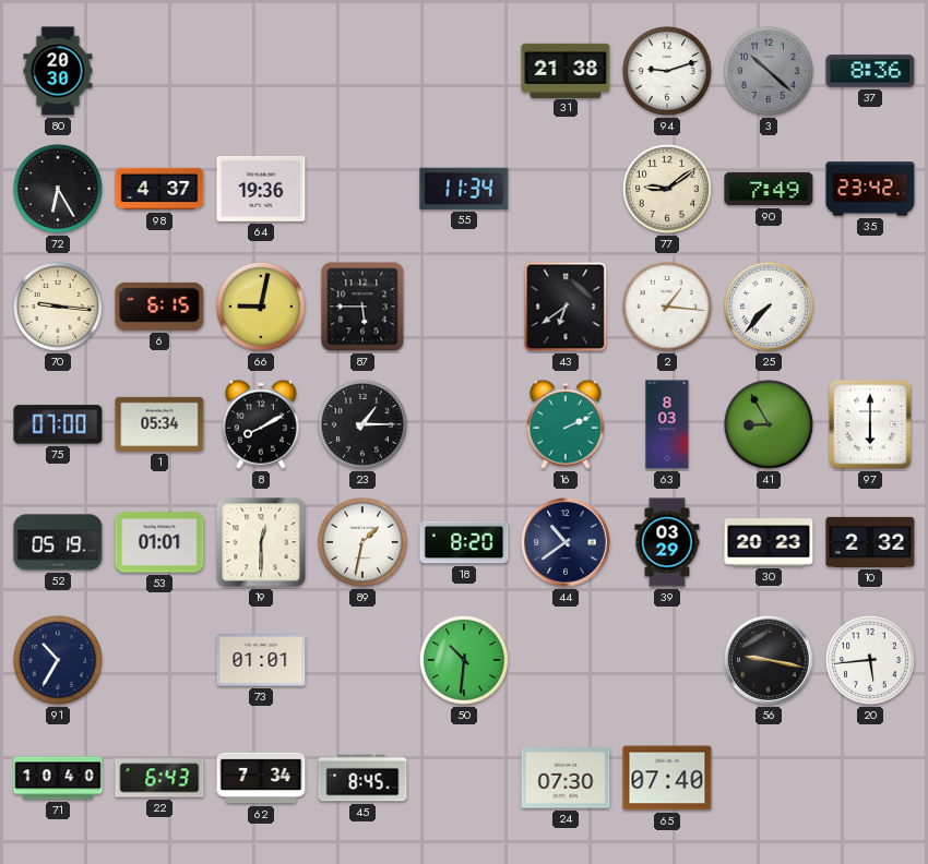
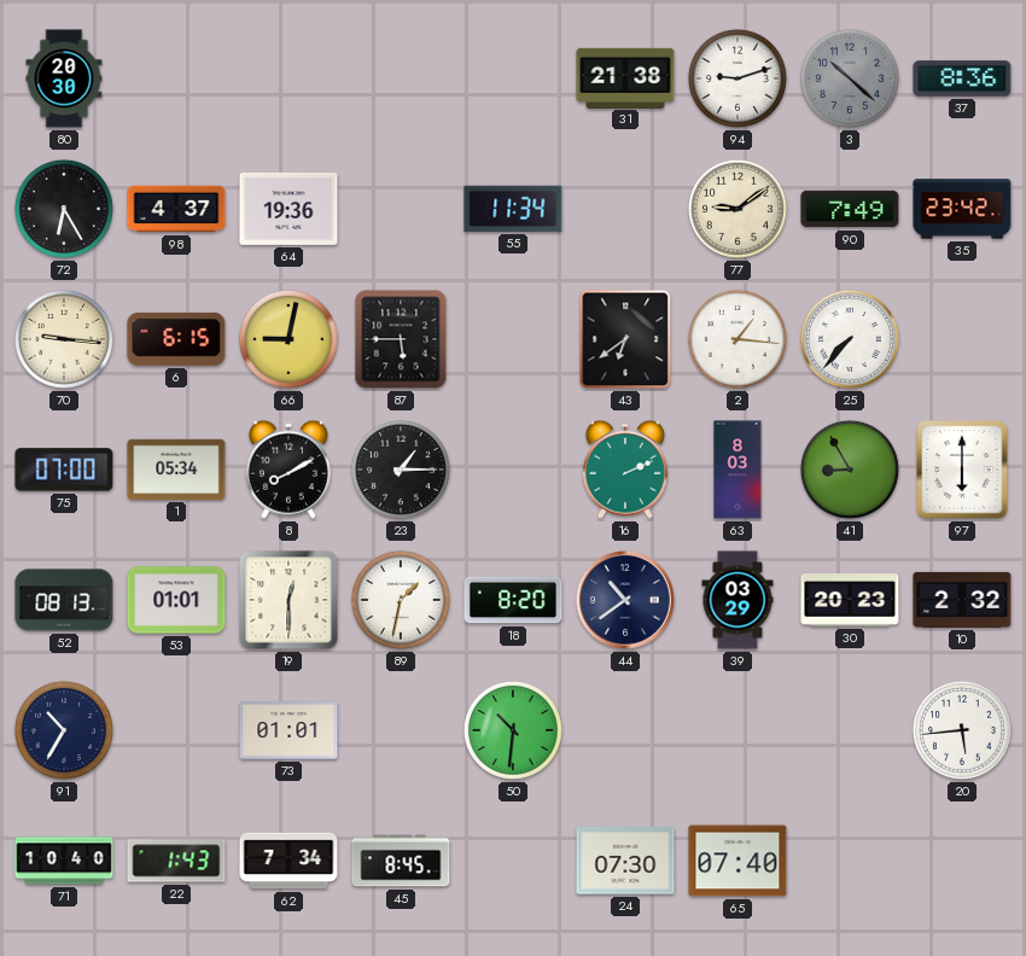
52: 05:19 -> 08:13 (64, 600)
56: 9:17 -> none (770, 661)
22: 6:43 -> 1:43 (176, 861)
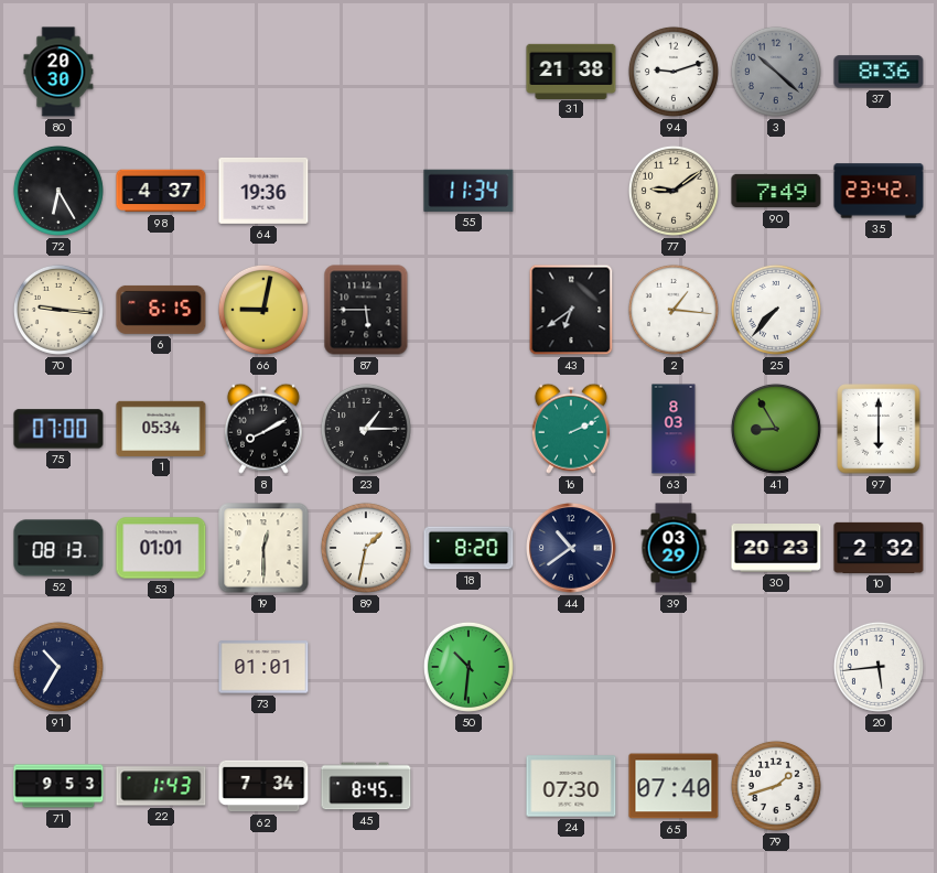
71: 10:40 -> 9:53 (58, 786)
79: none -> 1:42 (776, 786)
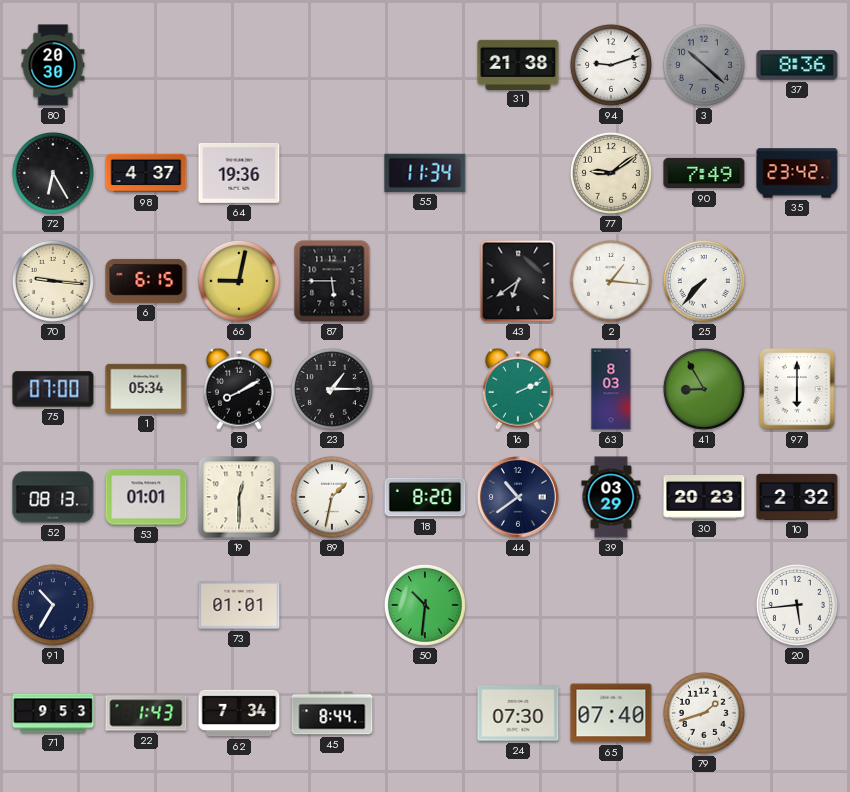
45: 8:45 -> 8:44 (332, 713)
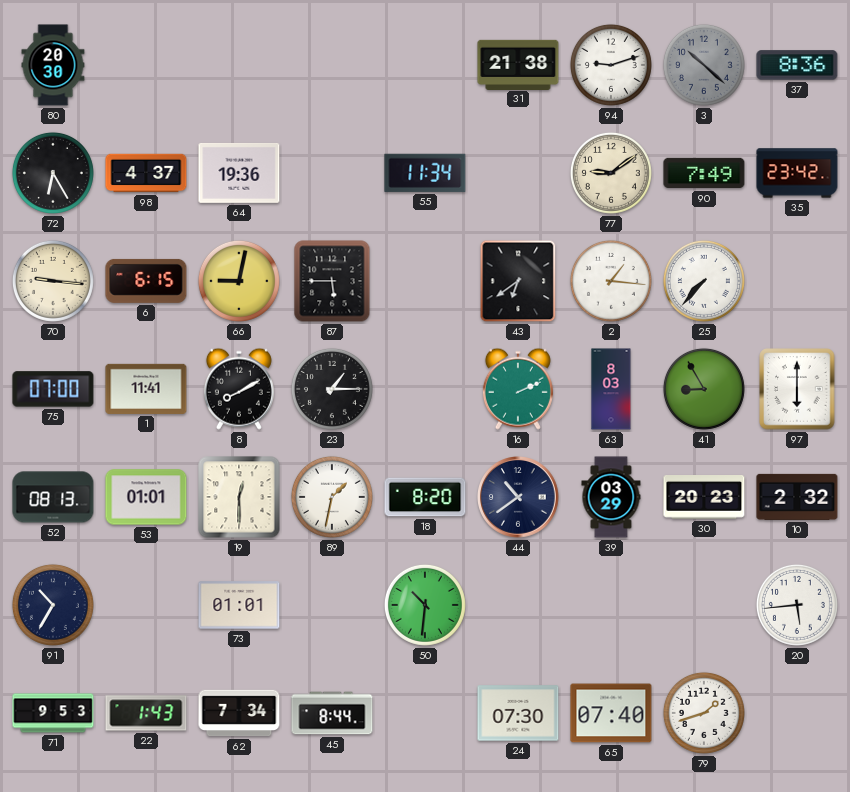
1: 05:34 -> 11:41 (146, 389)
